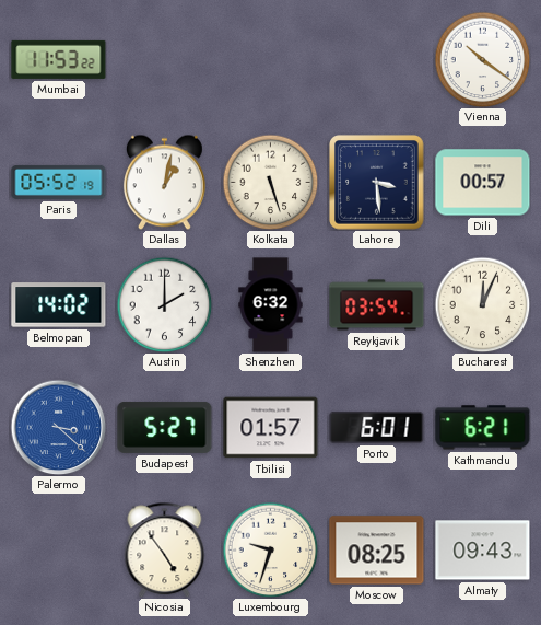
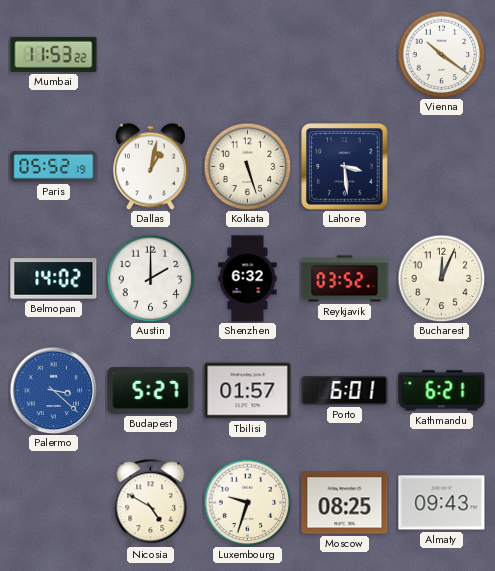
Dili: 00:57 -> none (483, 183)
Reykjavik: 03:54 -> 03:52 (345, 279)
Nicosia: 4:54 -> 4:50 (151, 502)
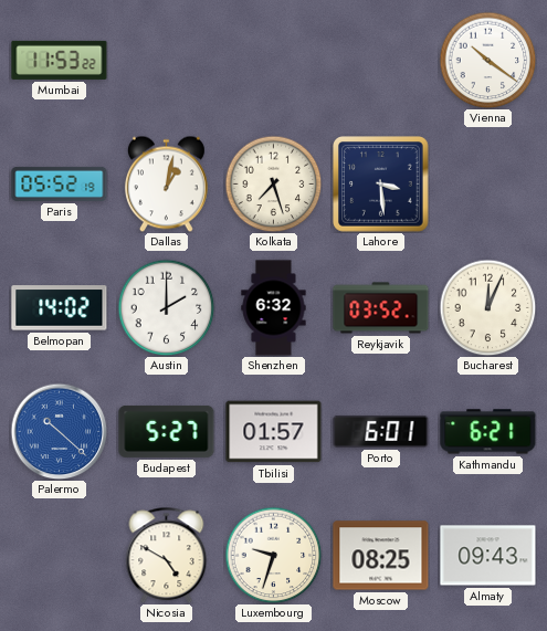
Kolkata: 5:27 -> 7:27 (273, 183)
Palermo: 3:22 -> 10:22 (59, 431)
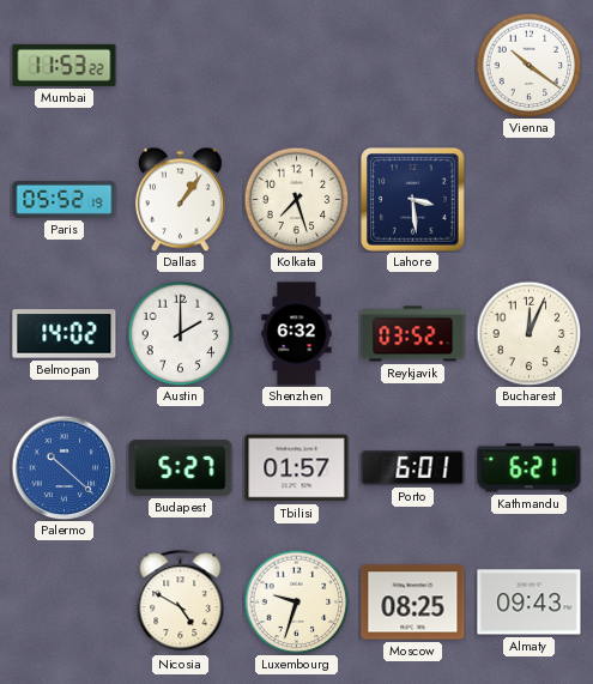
Dallas: 1:02 -> 1:06 (180, 199)
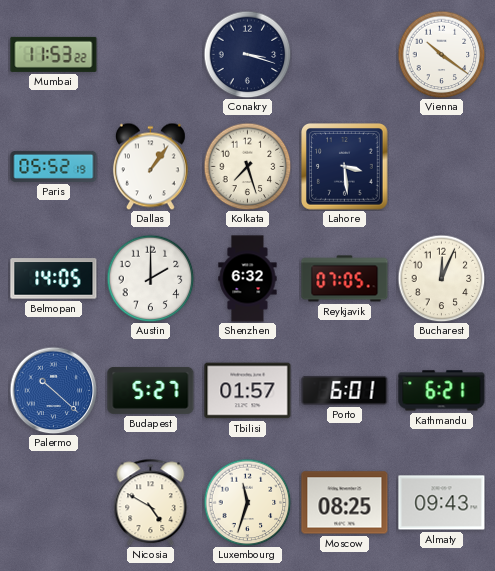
Conakry: none -> 3:18 (247, 54)
Belmopan: 14:02 -> 14:05 (54, 279)
Reykjavik: 03:52 -> 07:05 (345, 279)
Luxembourg: 9:33 -> 11:33 (247, 502)
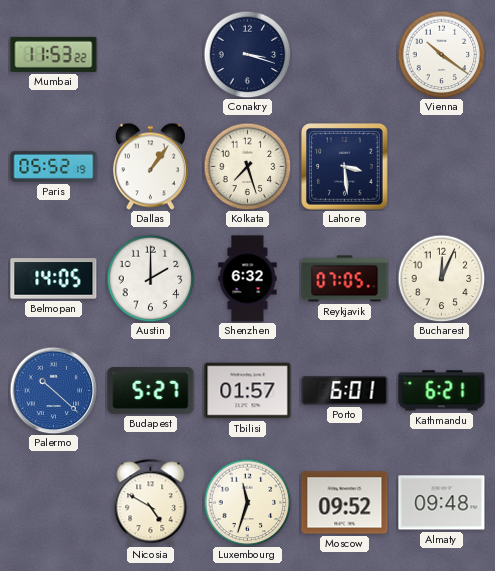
Moscow: 08:25 -> 09:52 (345, 503)
Almaty: 09:43 -> 09:48 (442, 503)
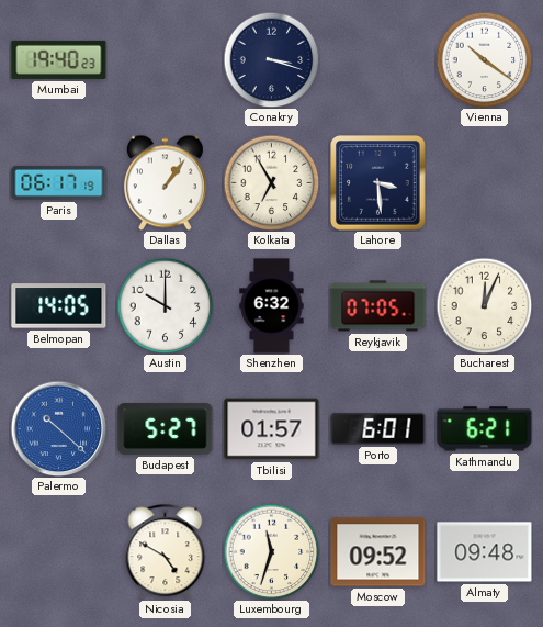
Mumbai: 11:53 -> 19:40 (59, 59)
Paris: 05:52 -> 06:17 (59, 182)
Kolkata: 7:27 -> 6:55 (271, 182)
Austin: 2:00 -> 10:00 (165, 305)
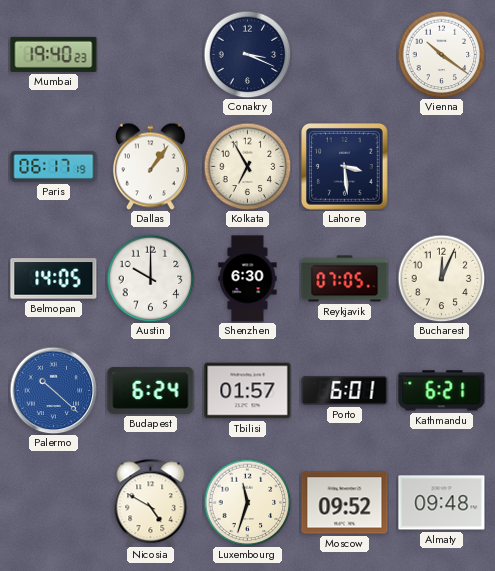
Conakry: 3:18 -> 3:19 (247, 54)
Shenzhen: 6:32 -> 6:30 (248, 279)
Budapest: 5:27 -> 6:24 (151, 390)
